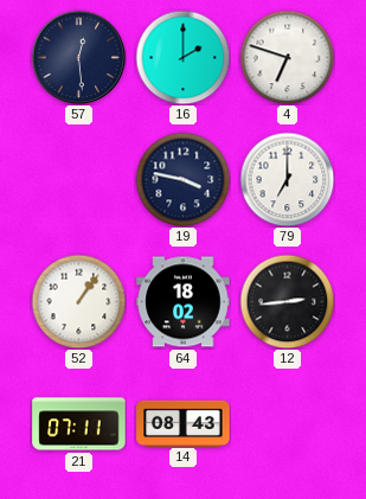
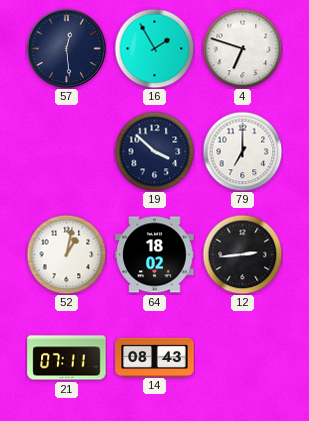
16: 2:00 -> 1:55 (154, 48)
19: 3:47 -> 3:52 (154, 151)
52: 1:06 -> 1:02 (66, 254)
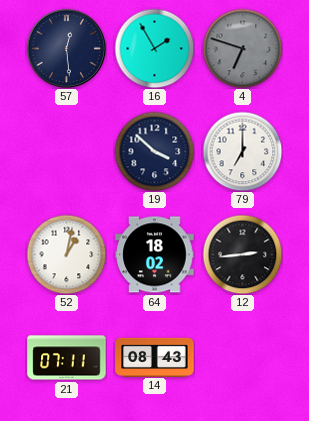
4 dial: white -> grey (242, 48)
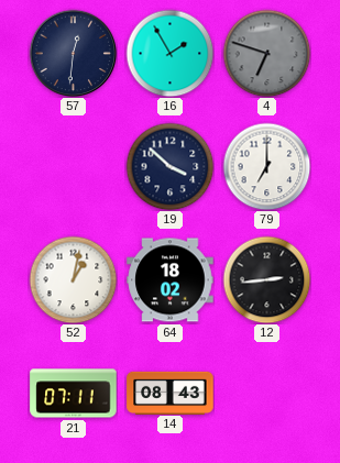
57: 12:29 -> 12:31 (73, 53)
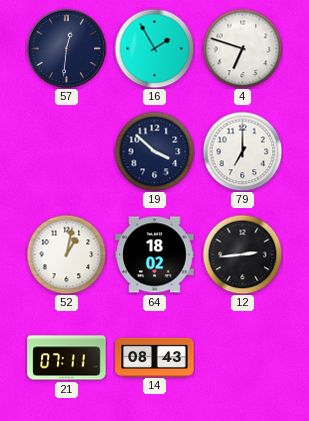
4 dial: grey -> white (242, 48)
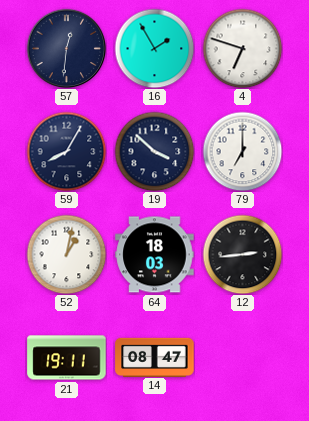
59: none -> 8:05 (66, 151)
64: 18:02 -> 18:03 (155, 255)
21: 07:11 -> 19:11 (67, 358)
14: 08:43 -> 08:47 (155, 357)
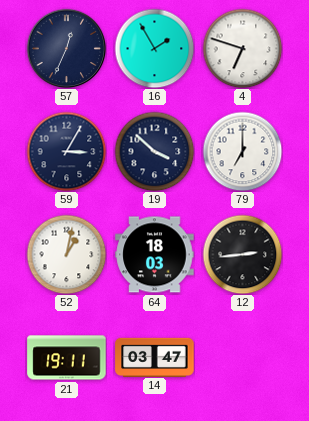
57: 12:31 -> 12:34 (66, 48)
59: 8:05 -> 3:05 (66, 151)
14: 08:47 -> 03:47 (155, 357)
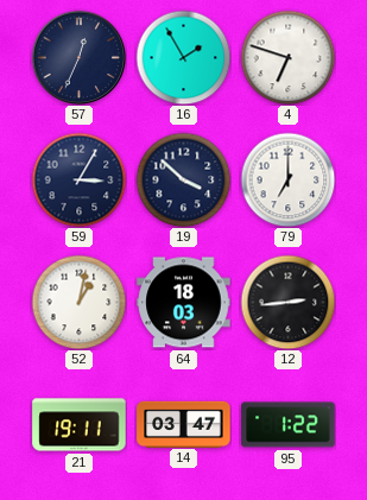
95: none -> 1:22 (289, 425)
